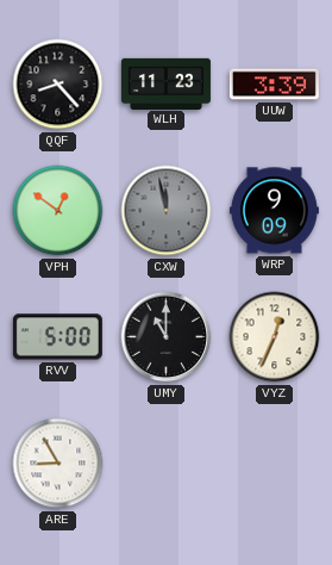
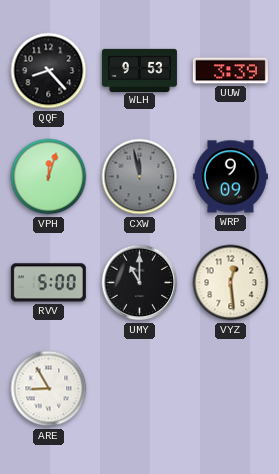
WLH: 11:23 -> 9:53 (139, 70)
VPH: 12:51 -> 12:03 (49, 177)
VYZ: 12:34 -> 12:29 (231, 283)
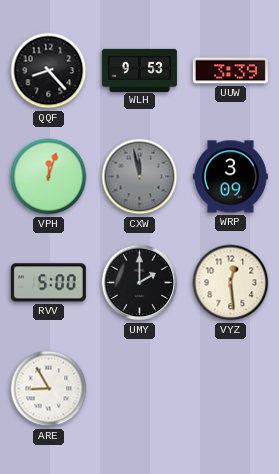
WRP: 9:09 -> 3:09 (230, 177)
UMY: 11:00 -> 2:00 (140, 283)
